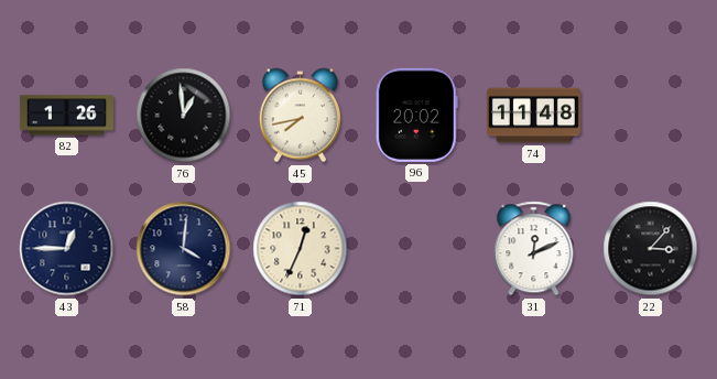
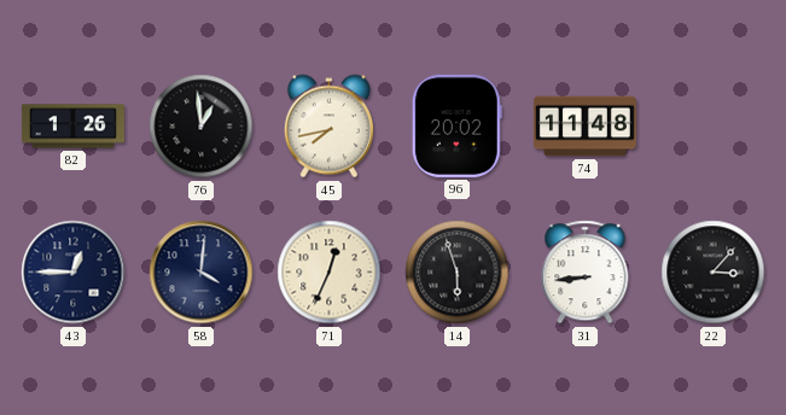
14: none -> 5:57 (458, 273)
31: 12:11 -> 8:44 (586, 273)
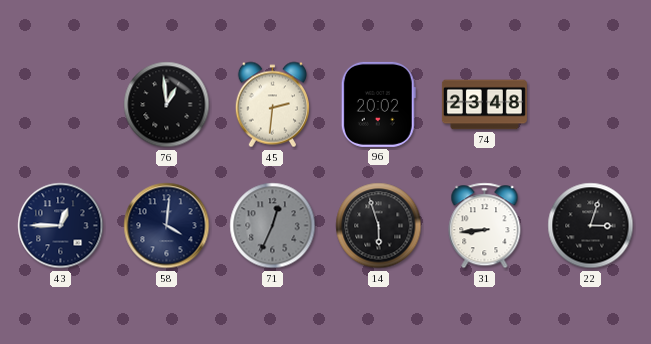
82: 1:26 -> none (72, 127)
45: 7:43 -> 2:31 (272, 105)
74: 11:48 -> 23:48 (484, 105)
71 dial: cream -> grey (273, 226)
22: 3:07 -> 3:03 (591, 226)
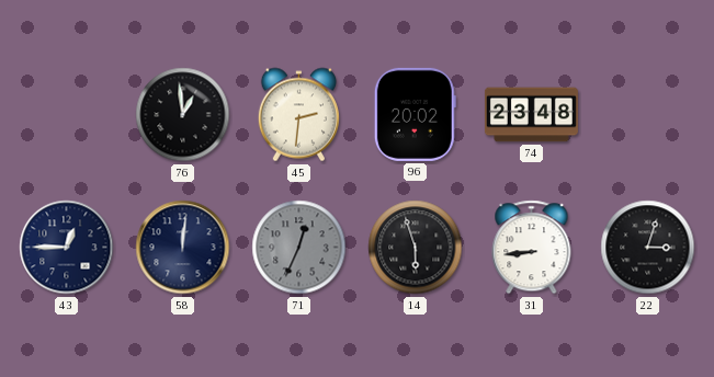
58: 4:01 -> 12:01 (183, 248)
